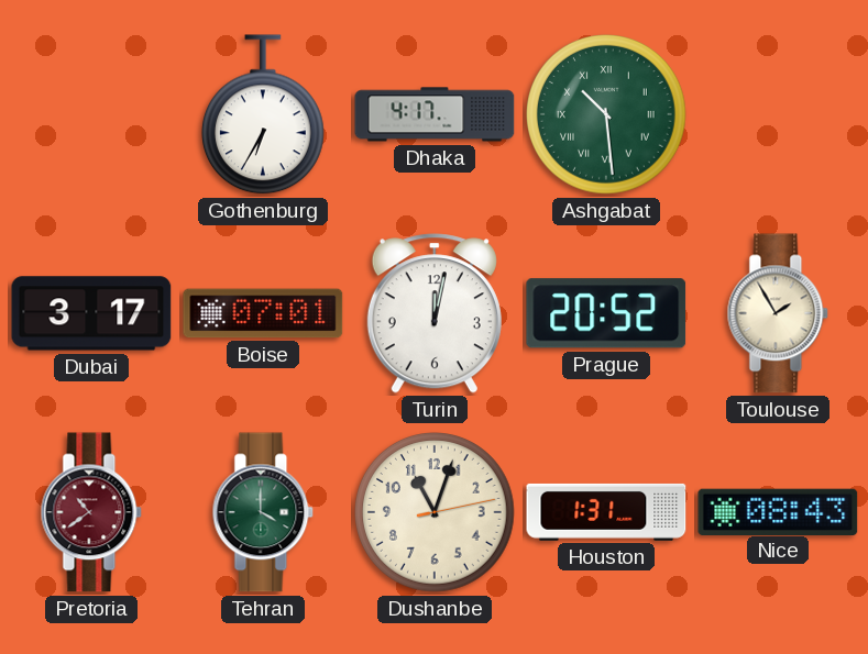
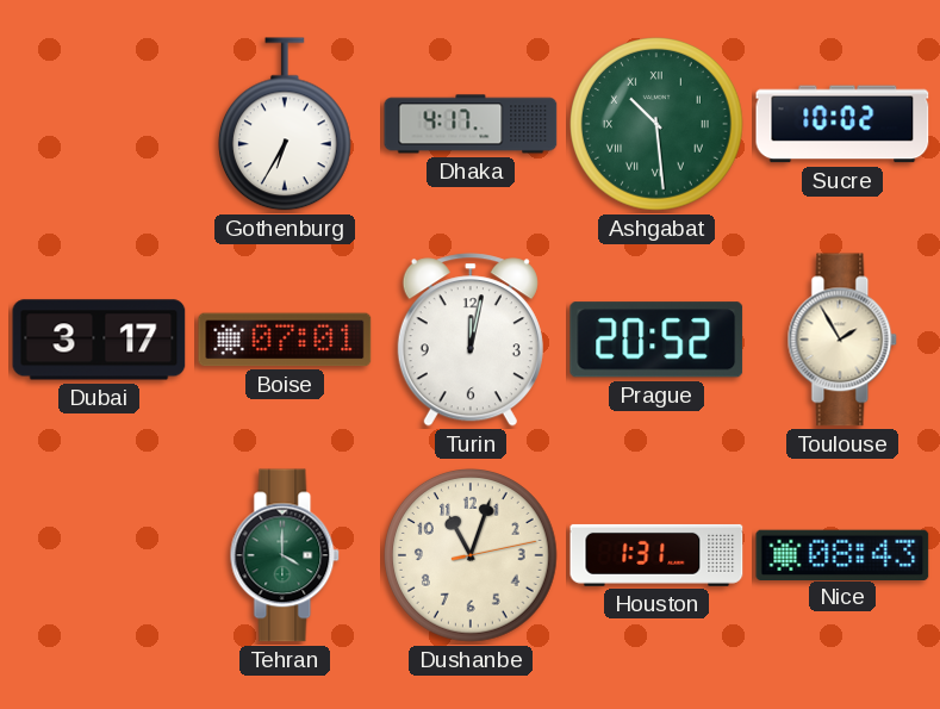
Sucre: none -> 10:02 (842, 124)
Pretoria: 10:39 -> none (91, 512)
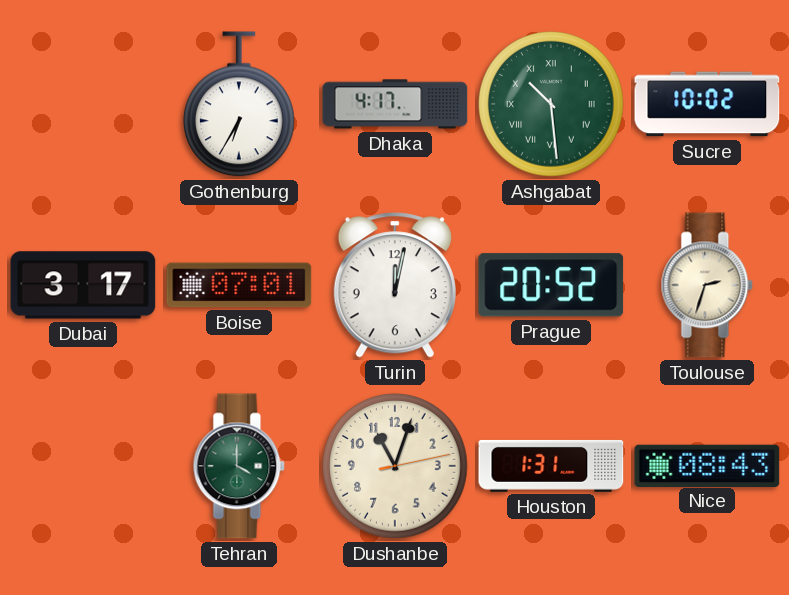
Toulouse: 1:55 -> 2:33 (707, 285)
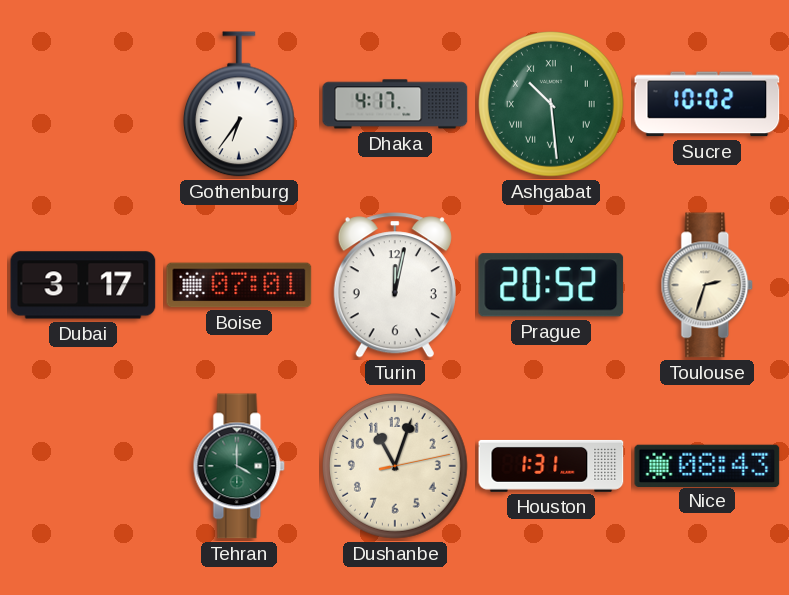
Gothenburg: 6:35 -> 6:36 (239, 104)
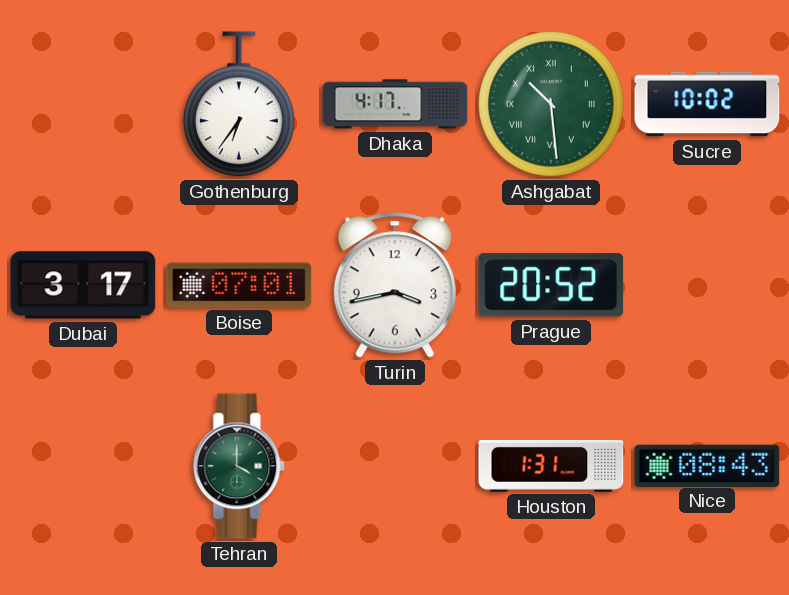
Turin: 12:02 -> 3:43 (395, 285)
Toulouse: 2:33 -> none (707, 285)
Dushanbe: 11:03 -> none (396, 467)
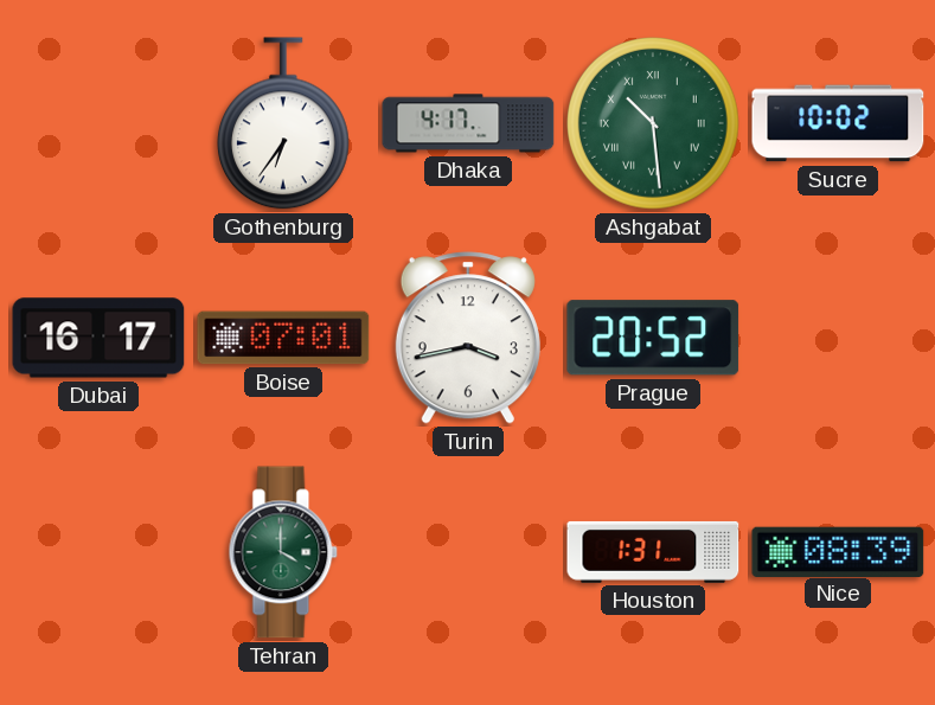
Dubai: 3:17 -> 16:17 (98, 338)
Nice: 08:43 -> 08:39 (838, 551)
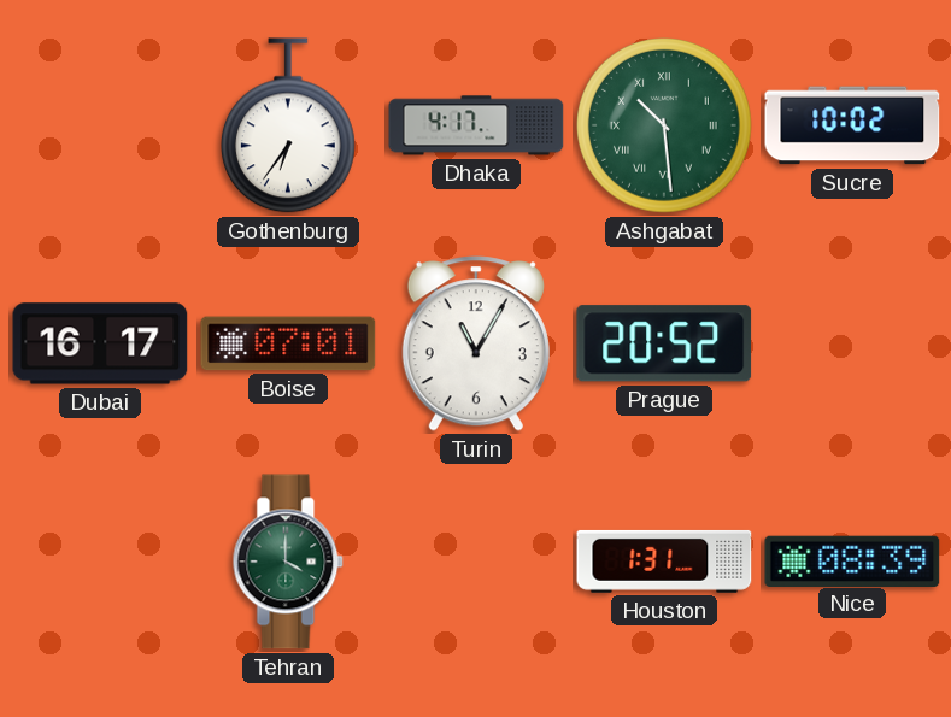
Turin: 3:43 -> 11:05 (476, 343)
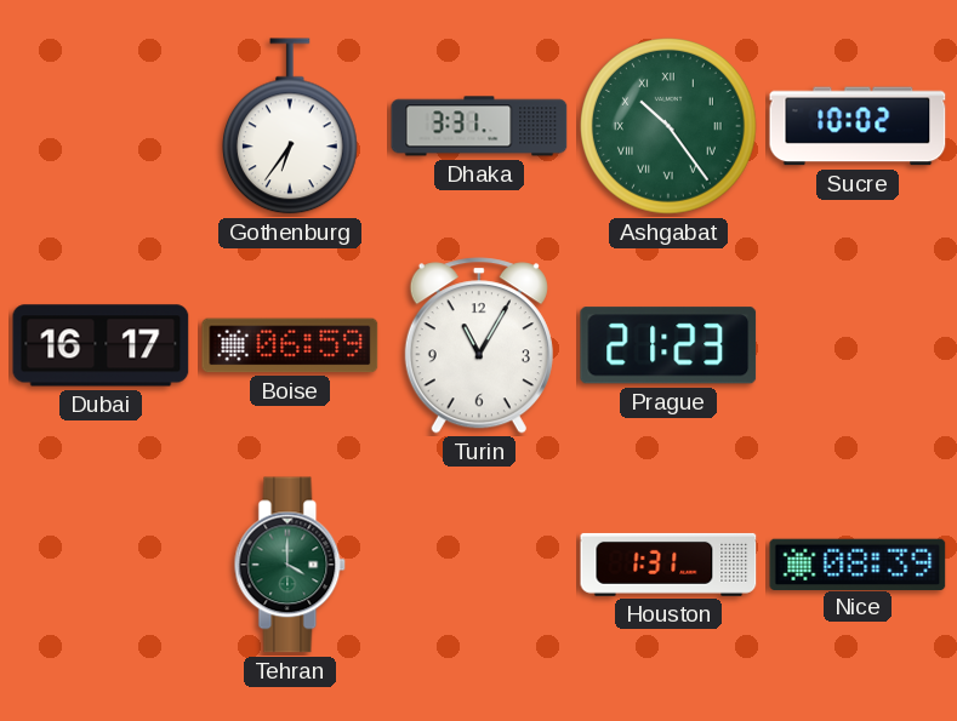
Dhaka: 4:17 -> 3:31 (479, 126)
Ashgabat: 10:29 -> 10:24 (670, 127)
Boise: 07:01 -> 06:59 (290, 345)
Prague: 20:52 -> 21:23 (668, 345)
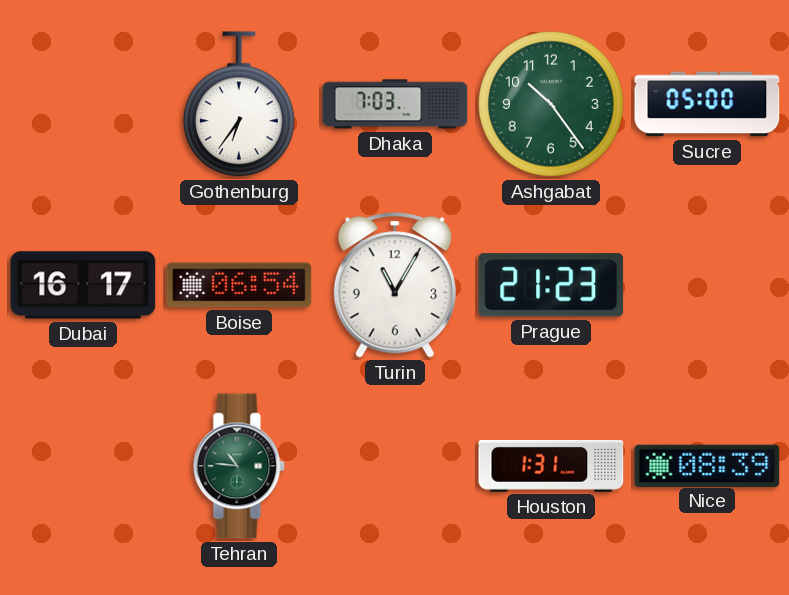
Dhaka: 3:31 -> 7:03 (395, 104)
Ashgabat numerals: Roman -> Arabic (552, 105)
Sucre: 10:02 -> 05:00 (707, 104)
Boise: 06:59 -> 06:54 (239, 285)
Tehran: 4:00 -> 10:46 (239, 466)
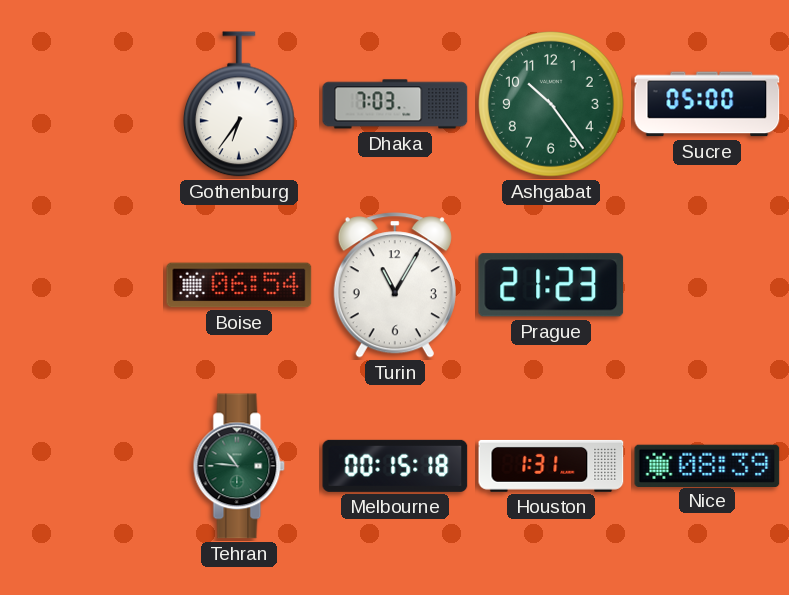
Dubai: 16:17 -> none (83, 285)
Melbourne: none -> 00:15 (395, 466)
